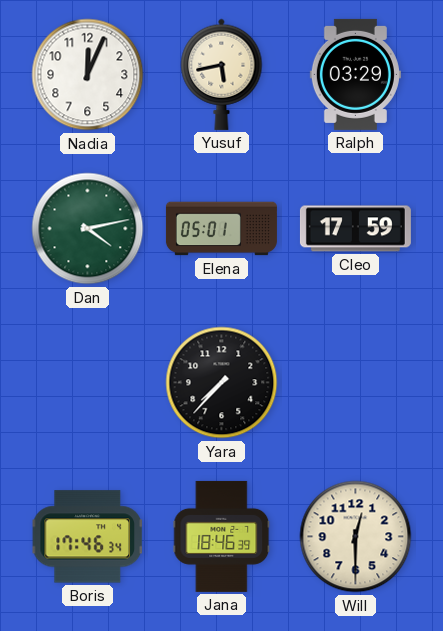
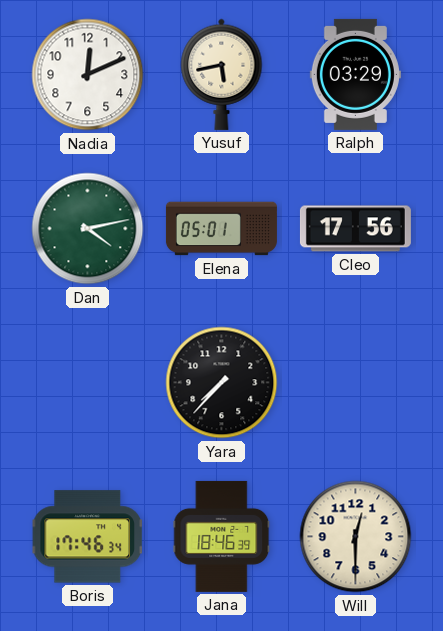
Nadia: 12:04 -> 12:11 (88, 75)
Cleo: 17:59 -> 17:56 (355, 229)
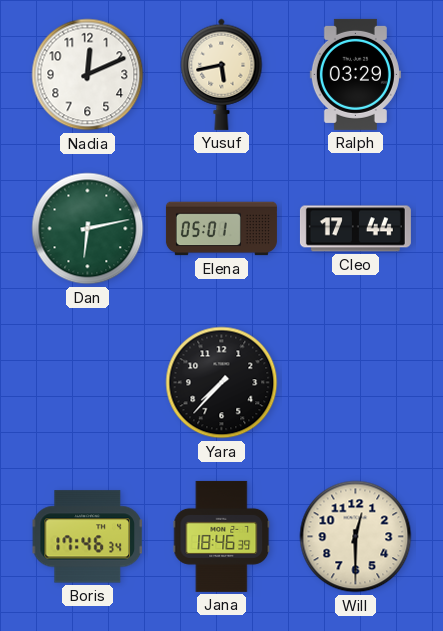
Dan: 4:13 -> 6:13 (88, 229)
Cleo: 17:56 -> 17:44 (355, 229)
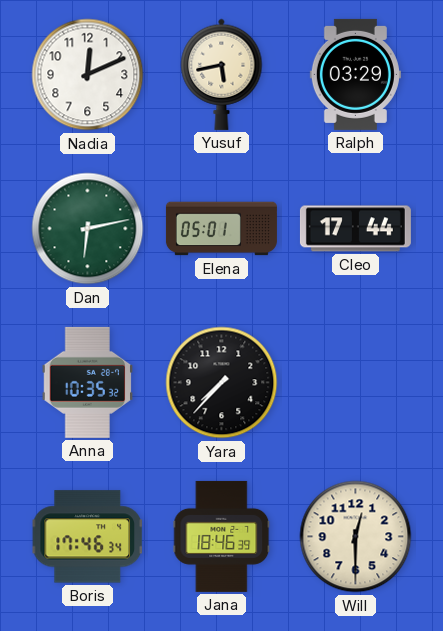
Anna: none -> 10:35 (88, 382)
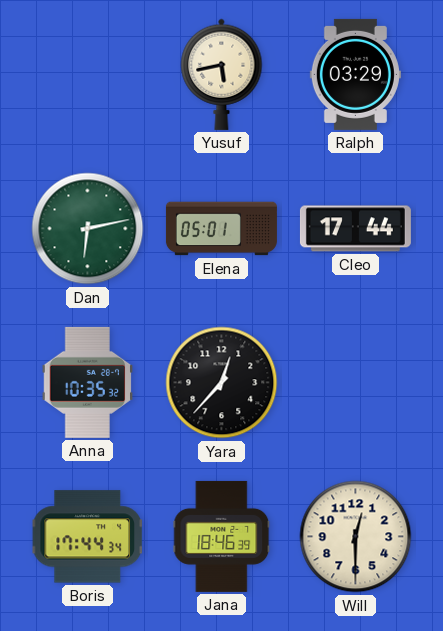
Nadia: 12:11 -> none (88, 75)
Yara: 7:37 -> 12:37 (222, 383)
Boris: 17:46 -> 17:44 (87, 537)
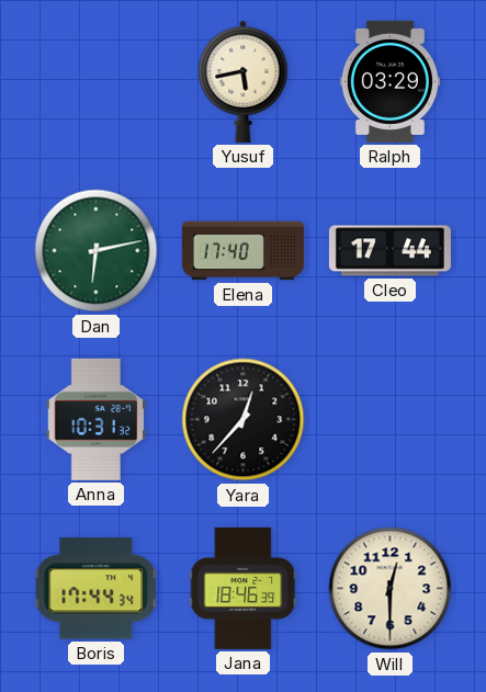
Elena: 05:01 -> 17:40 (242, 251)
Anna: 10:35 -> 10:31 (97, 419)
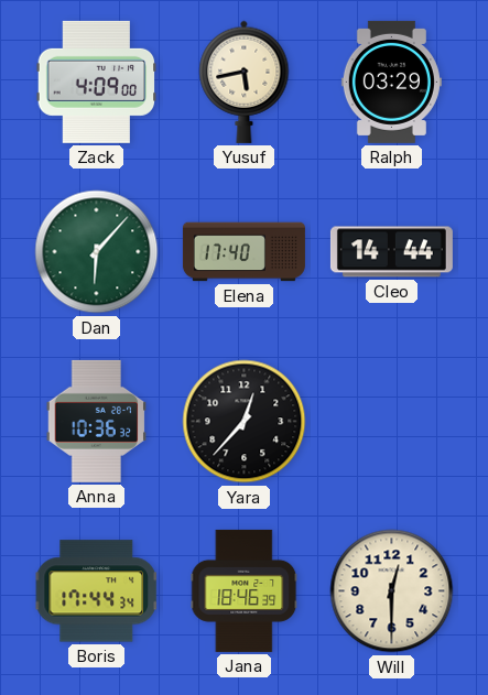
Zack: none -> 4:09 (97, 82)
Dan: 6:13 -> 6:07 (97, 252)
Cleo: 17:44 -> 14:44 (391, 252)
Anna: 10:31 -> 10:36 (97, 421)
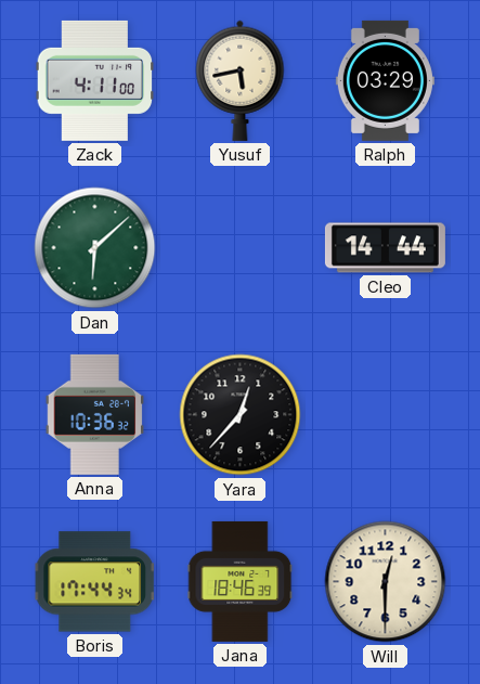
Zack: 4:09 -> 4:11 (95, 80)
Dan: 6:07 -> 6:08 (95, 248)
Elena: 17:40 -> none (243, 252)
